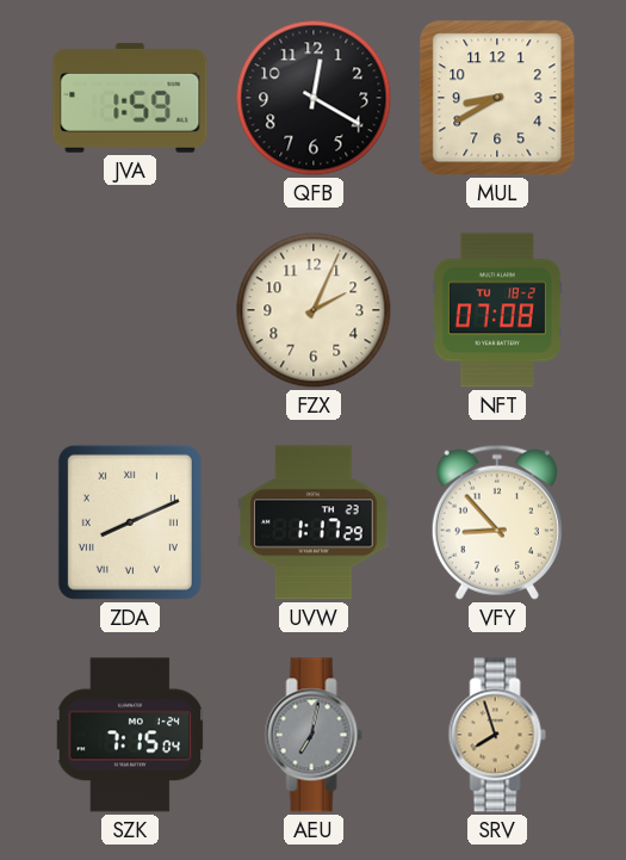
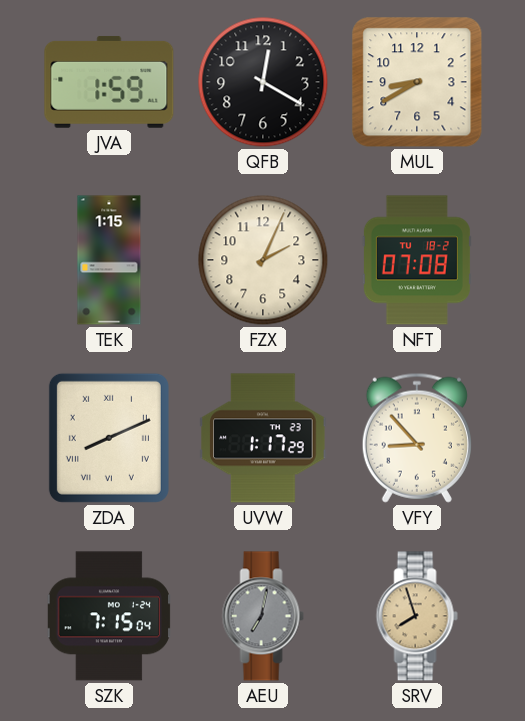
TEK: none -> 1:15 (109, 260)
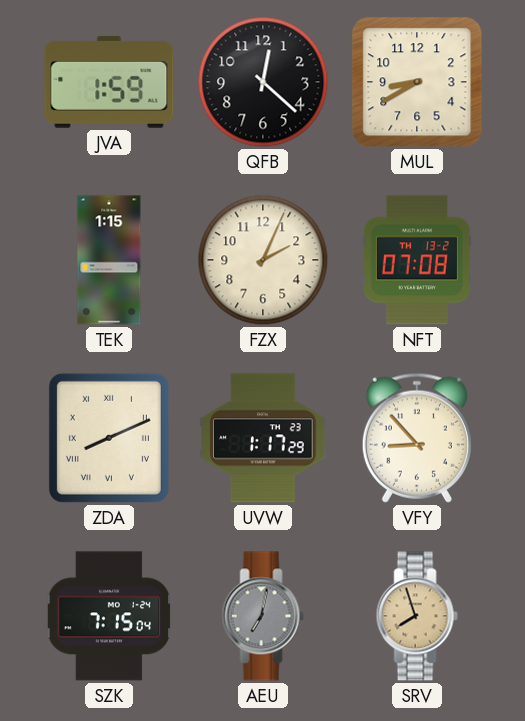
QFB: 12:20 -> 12:22 (263, 82)
NFT date: TU 18-2 -> TH 13-2 (417, 260)
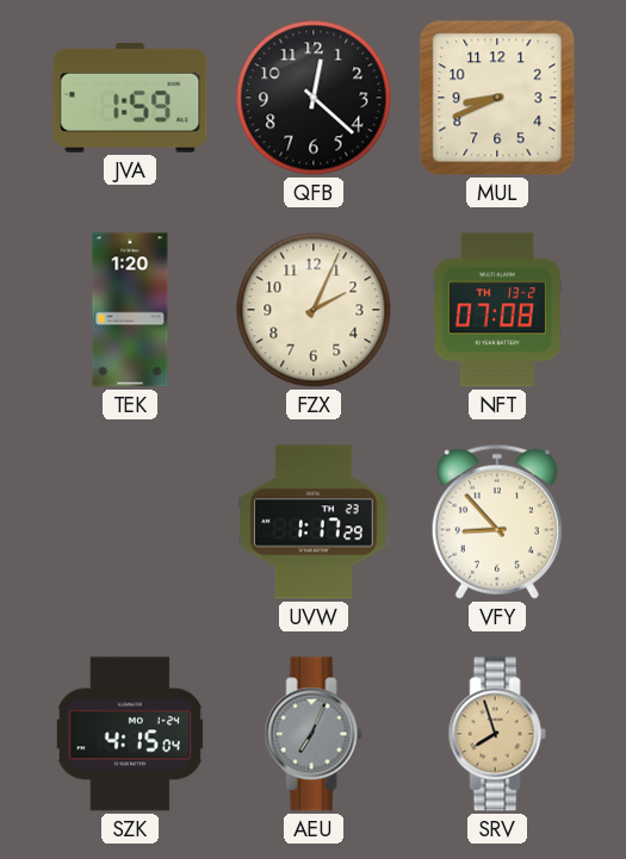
MUL: 8:40 -> 8:41 (497, 98)
TEK: 1:15 -> 1:20 (130, 310)
ZDA: 8:11 -> none (109, 438)
SZK: 7:15 -> 4:15 (130, 734)
AEU: 7:02 -> 7:04 (314, 734)
